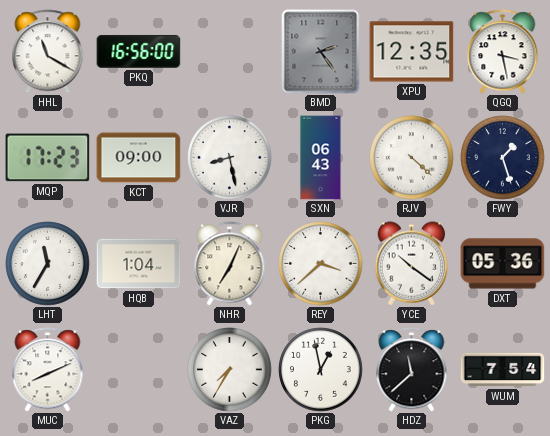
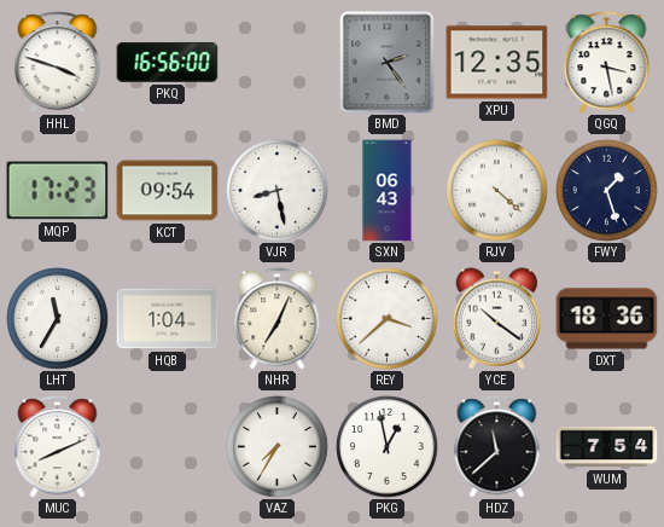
HHL: 11:20 -> 3:48 (58, 63)
KCT: 09:00 -> 09:54 (168, 191)
DXT: 05:36 -> 18:36 (607, 319)
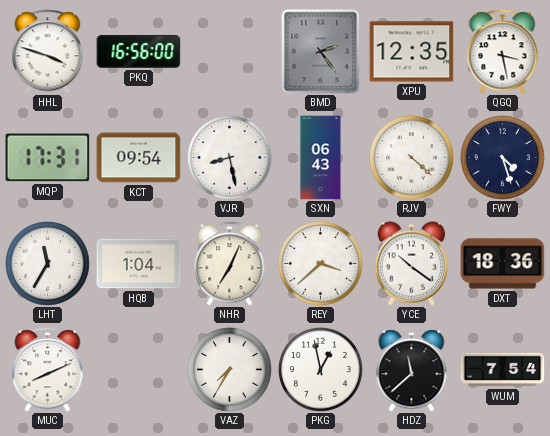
MQP: 17:23 -> 17:31 (48, 158)
FWY: 1:27 -> 4:27 (503, 158)
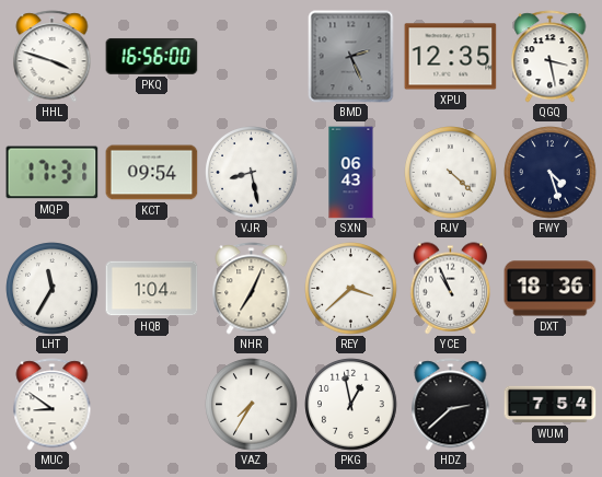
BMD: 2:24 -> 2:26 (351, 57)
YCE: 10:21 -> 10:56 (451, 289)
MUC: 8:11 -> 8:51 (53, 405)
HDZ: 11:38 -> 2:38 (451, 405)
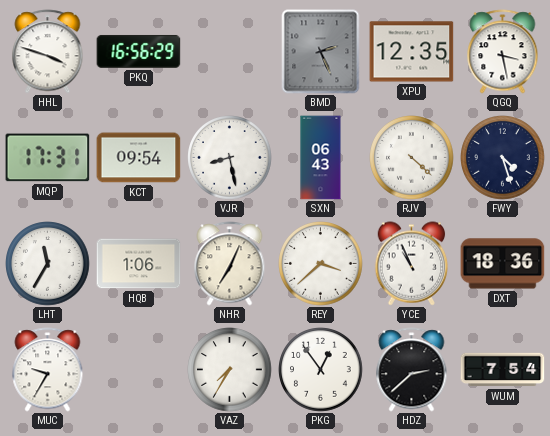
PKQ: 16:56:00 -> 16:56:29 (139, 51)
HQB: 1:04 -> 1:06 (139, 264)
MUC: 8:51 -> 9:35 (48, 370)
PKG: 12:58 -> 12:54 (321, 370)
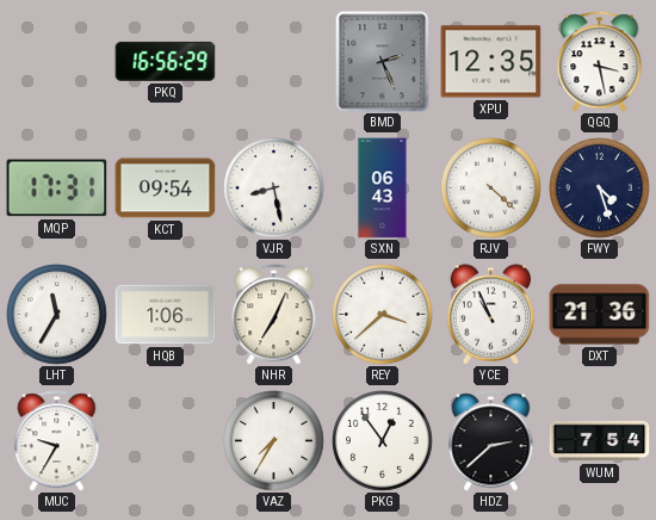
HHL: 3:48 -> none (48, 52)
DXT: 18:36 -> 21:36 (600, 315)
